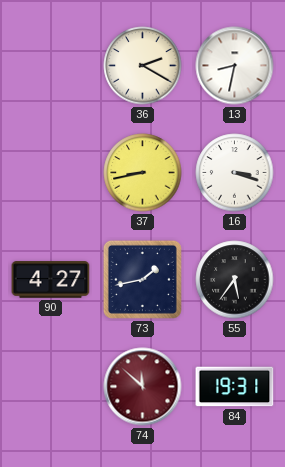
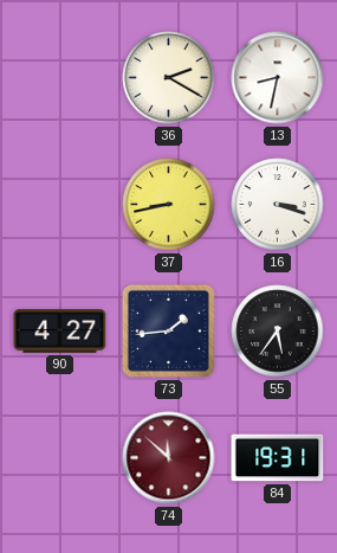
73: 1:43 -> 1:44 (168, 330)
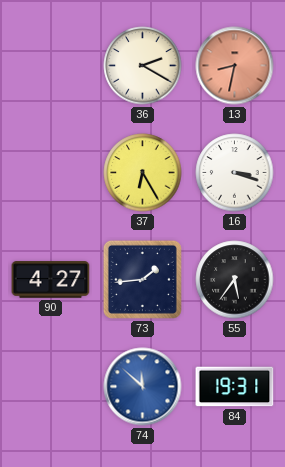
13 dial: white -> salmon (235, 66)
37: 8:43 -> 6:25 (143, 173)
74 dial: burgundy -> blue (143, 387)
